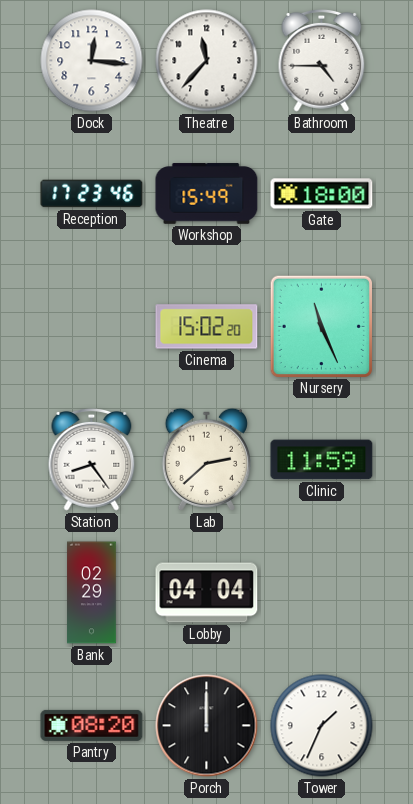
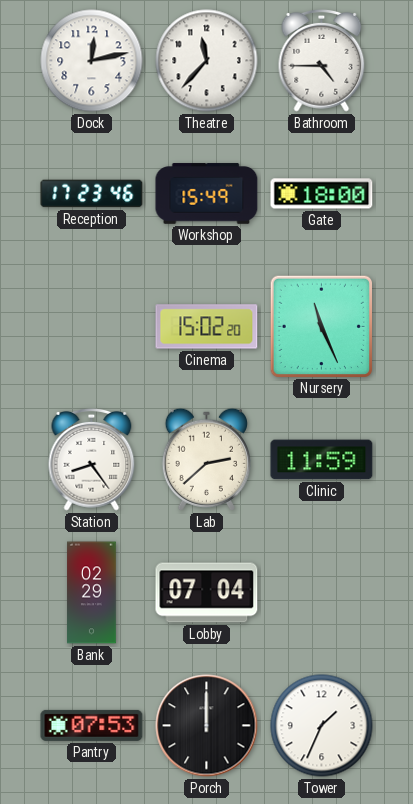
Dock: 12:16 -> 12:13 (92, 61)
Lobby: 04:04 -> 07:04 (207, 593)
Pantry: 08:20 -> 07:53 (92, 725)
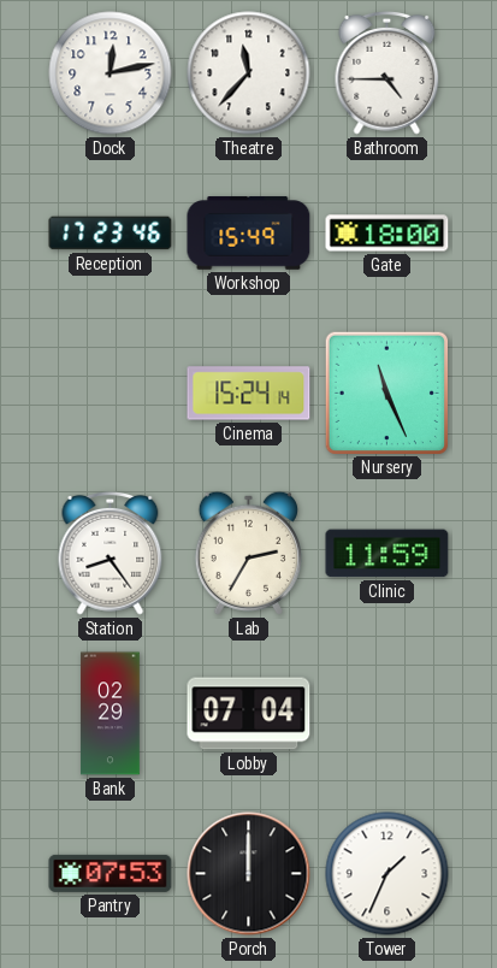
Cinema: 15:02 -> 15:24 (249, 394)
Lab: 2:38 -> 2:35 (248, 553)
